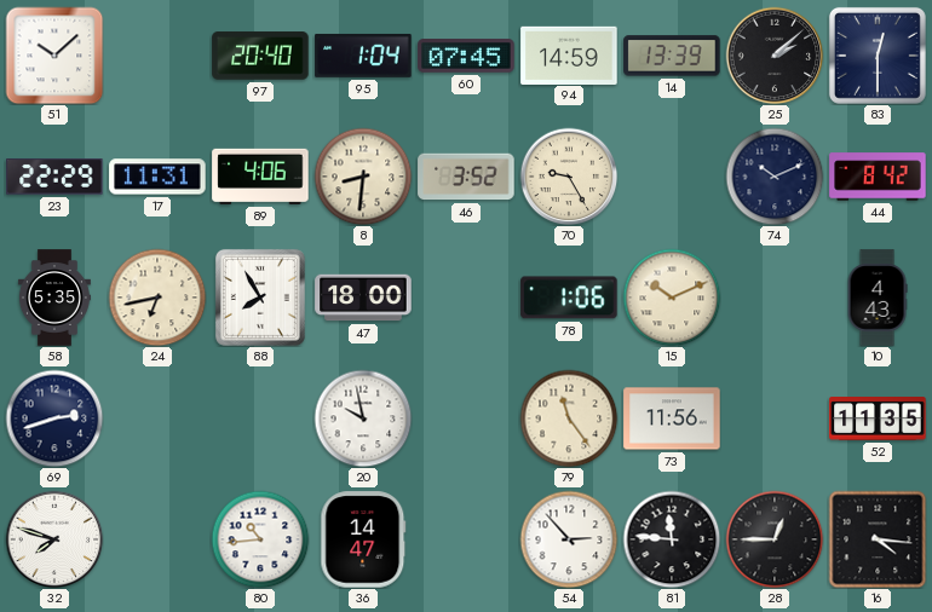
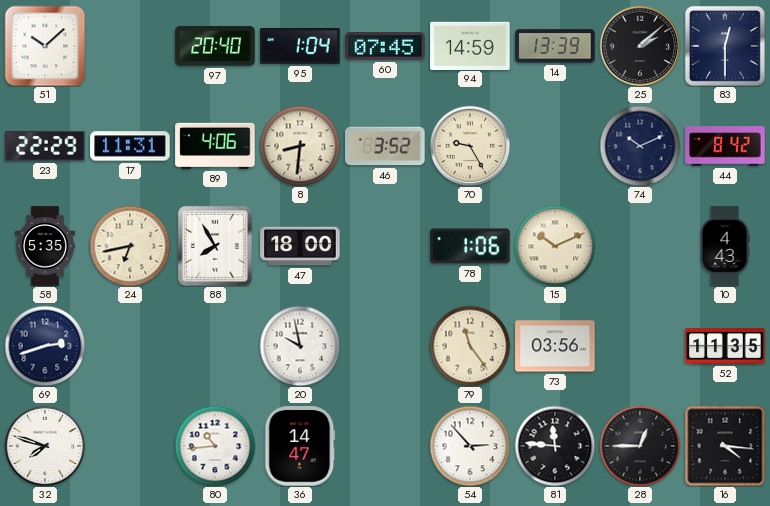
73: 11:56 -> 03:56 (555, 346)
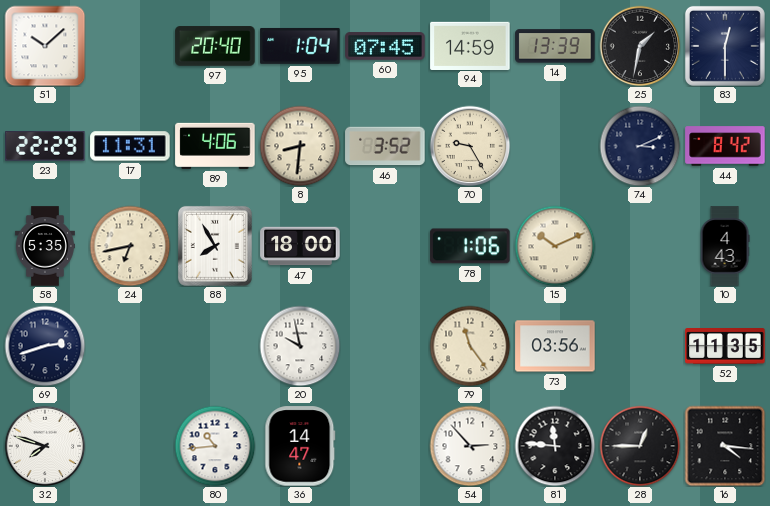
25: 2:08 -> 1:32 (640, 46)
74: 10:11 -> 3:11 (640, 146)
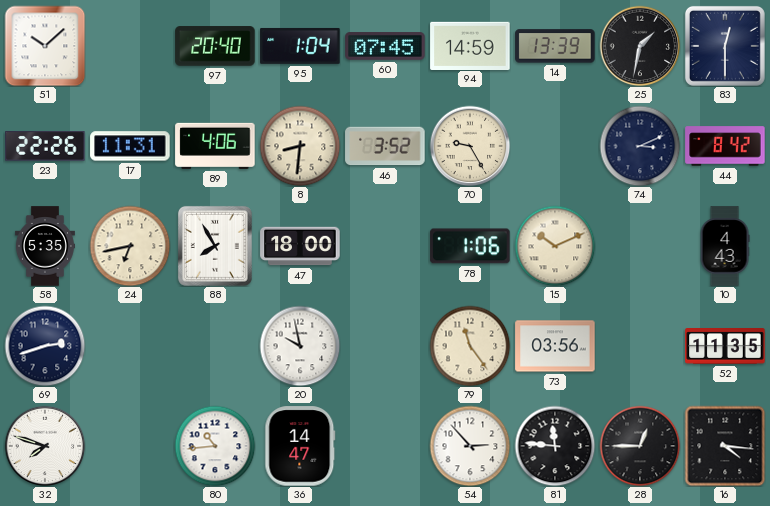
23: 22:29 -> 22:26 (45, 146)
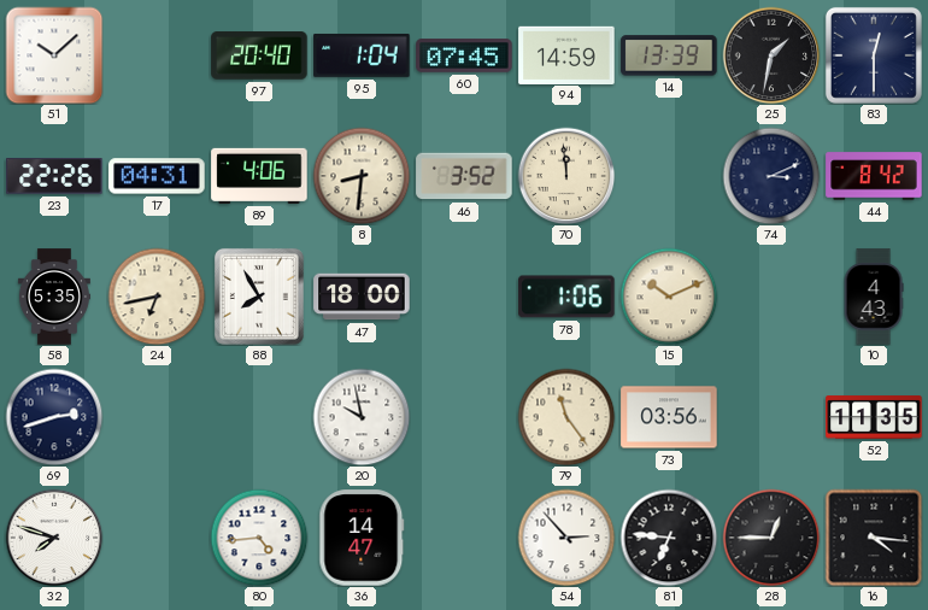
17: 11:31 -> 04:31 (157, 176)
70: 9:25 -> 11:59 (566, 176)
80: 10:44 -> 4:44 (259, 538)
81: 11:46 -> 6:46 (669, 538)
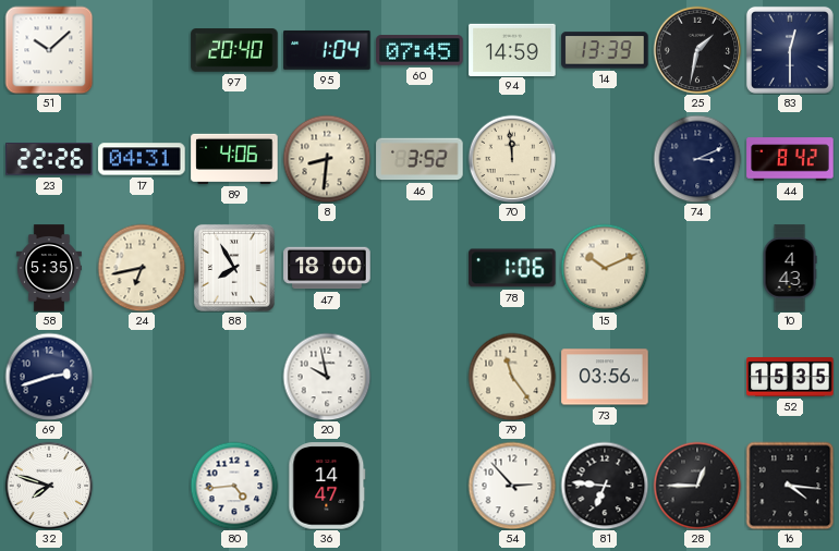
52: 11:35 -> 15:35 (790, 378)
